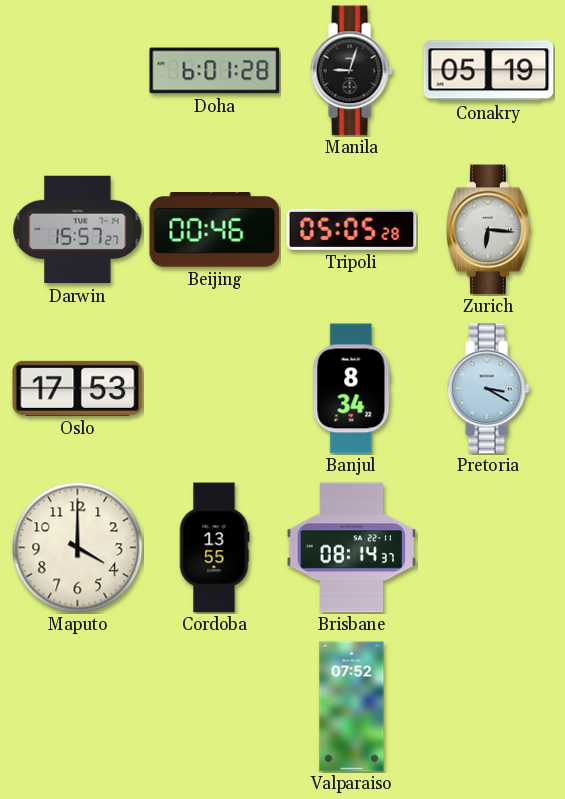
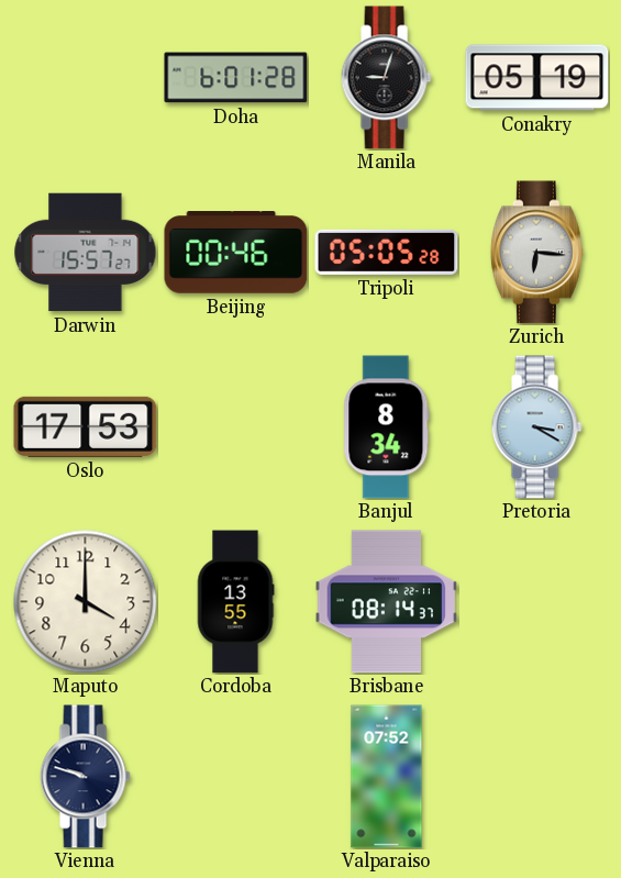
Vienna: none -> 9:48 (85, 777)
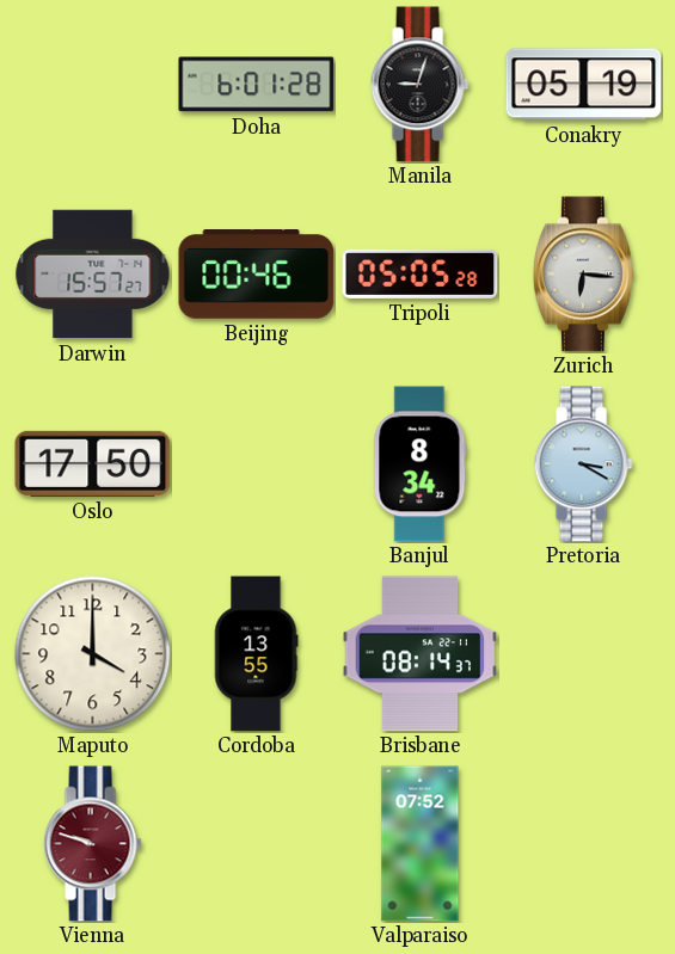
Oslo: 17:53 -> 17:50 (93, 463)
Vienna dial: navy -> burgundy (92, 844)
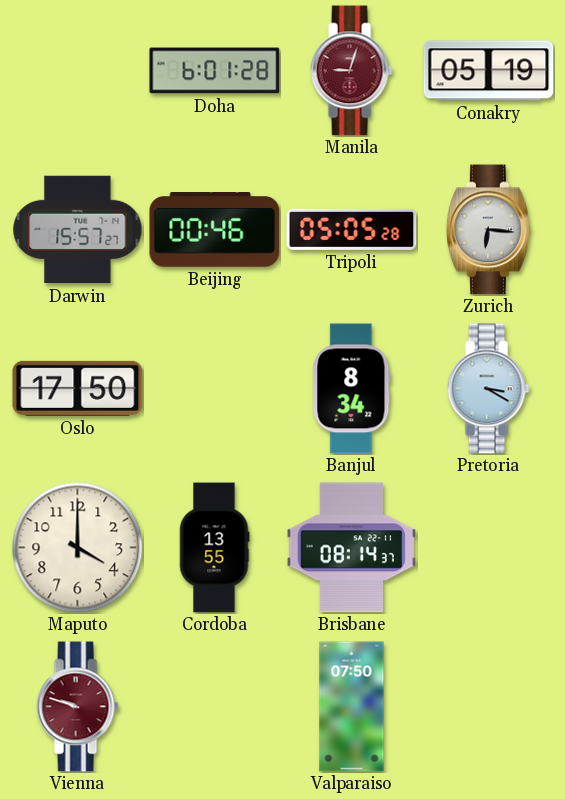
Manila dial: black -> burgundy (351, 71)
Valparaiso: 07:52 -> 07:50 (352, 707)
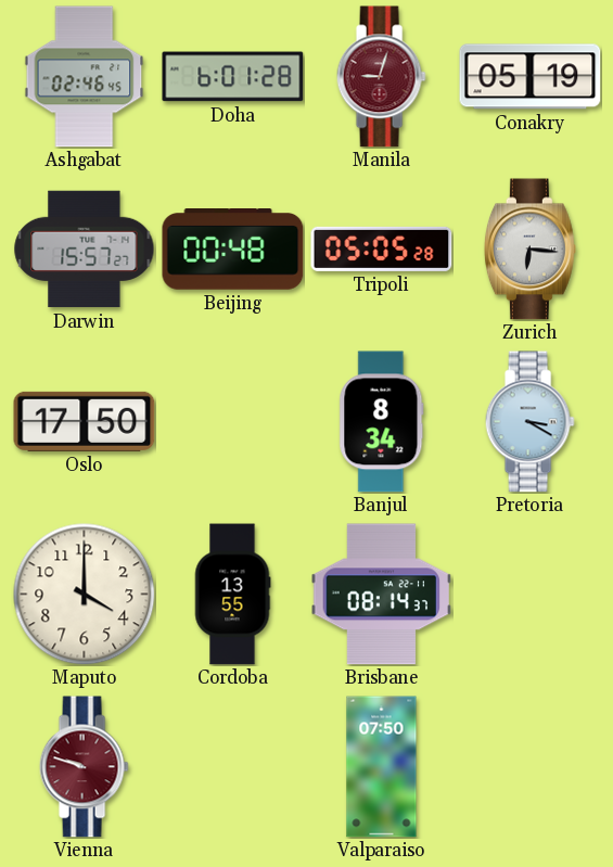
Ashgabat: none -> 02:46 (85, 77)
Beijing: 00:46 -> 00:48 (233, 250)
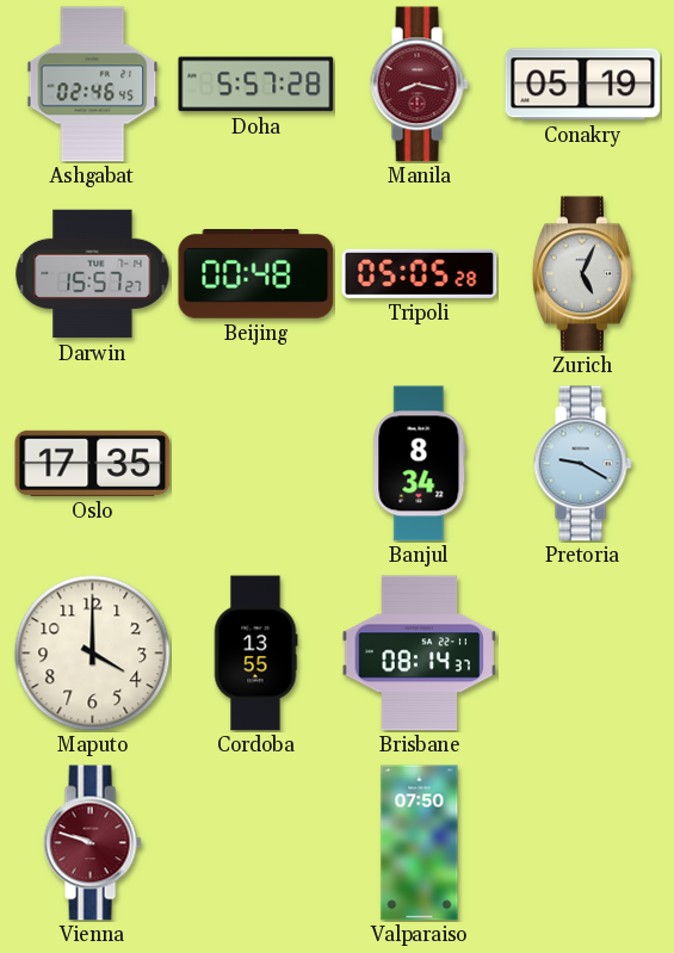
Doha: 6:01 -> 5:57 (256, 85)
Manila: 9:03 -> 8:17 (419, 85)
Zurich: 6:16 -> 5:04 (582, 274)
Oslo: 17:50 -> 17:35 (93, 463)
Pretoria: 3:20 -> 9:20 (582, 464)
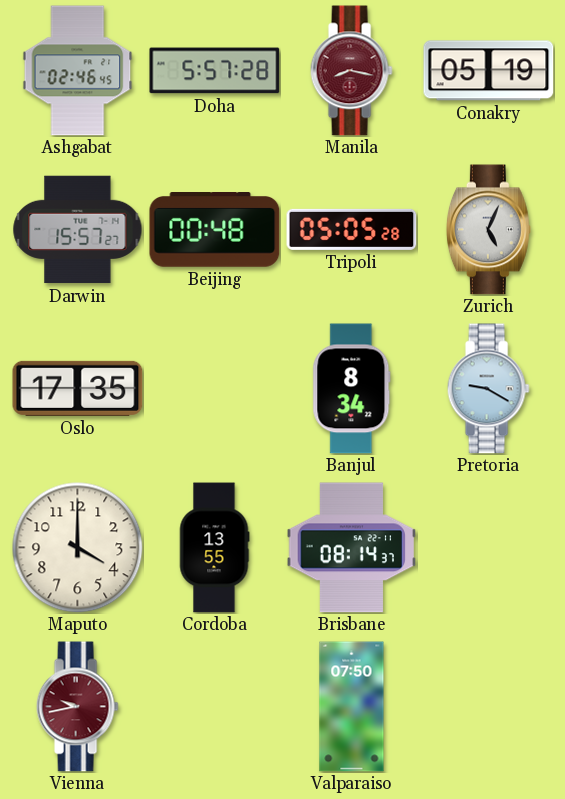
Vienna: 9:48 -> 9:43 (77, 707)
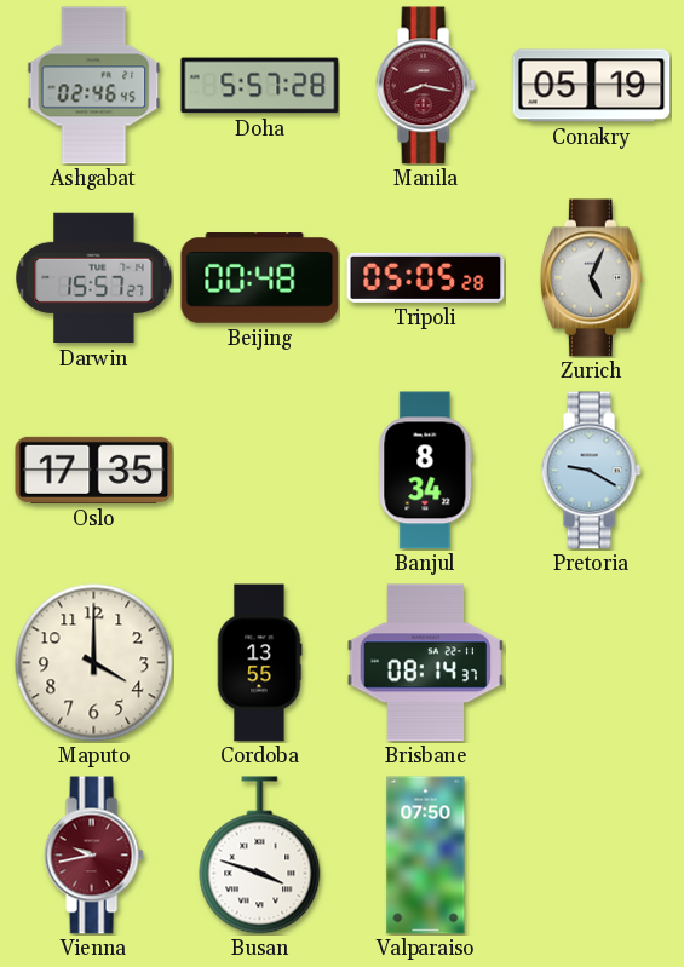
Busan: none -> 3:48 (260, 856)
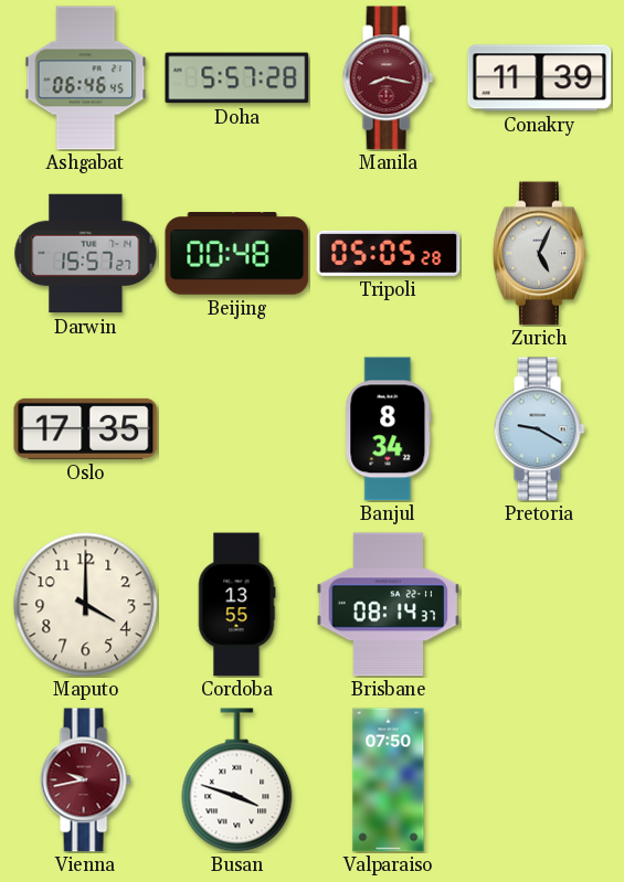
Ashgabat: 02:46 -> 06:46 (86, 78)
Conakry: 05:19 -> 11:39 (540, 78)
